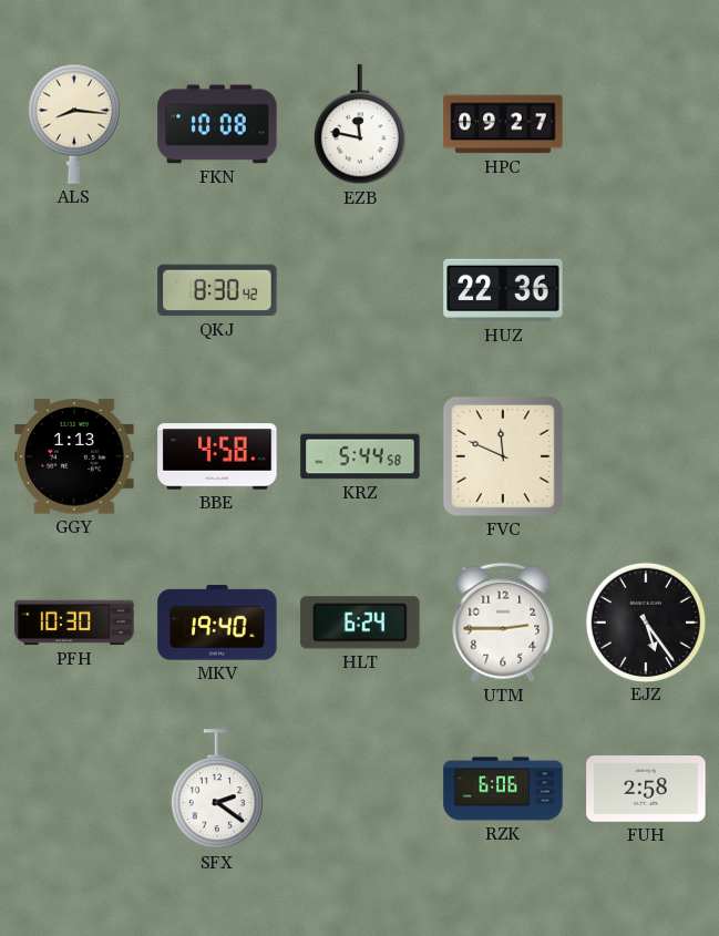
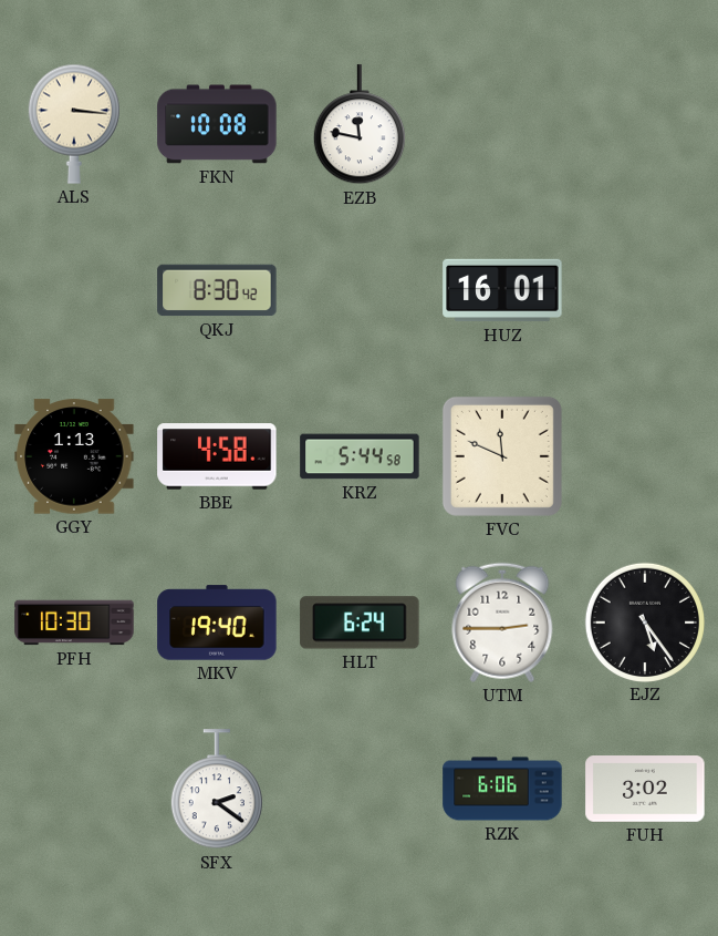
ALS: 8:16 -> 3:16 (74, 124)
HPC: 09:27 -> none (503, 124)
HUZ: 22:36 -> 16:01 (502, 290)
FUH: 2:58 -> 3:02 (645, 789)
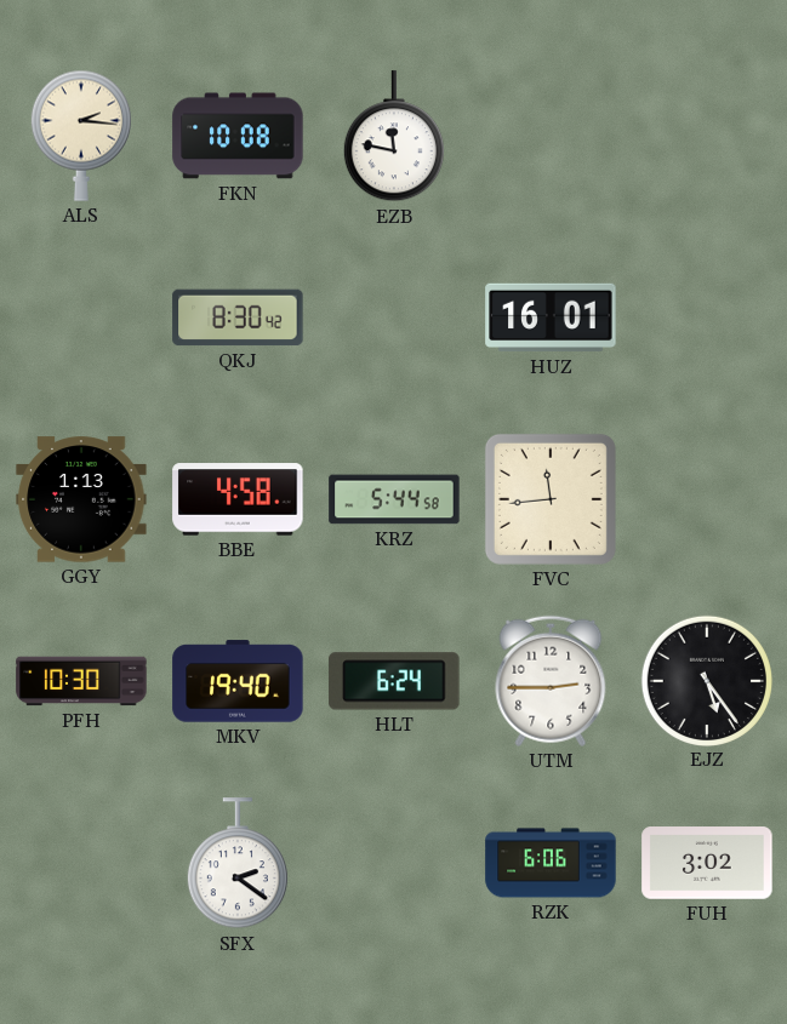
ALS: 3:16 -> 2:16 (81, 136)
FVC: 11:49 -> 11:44 (551, 499)
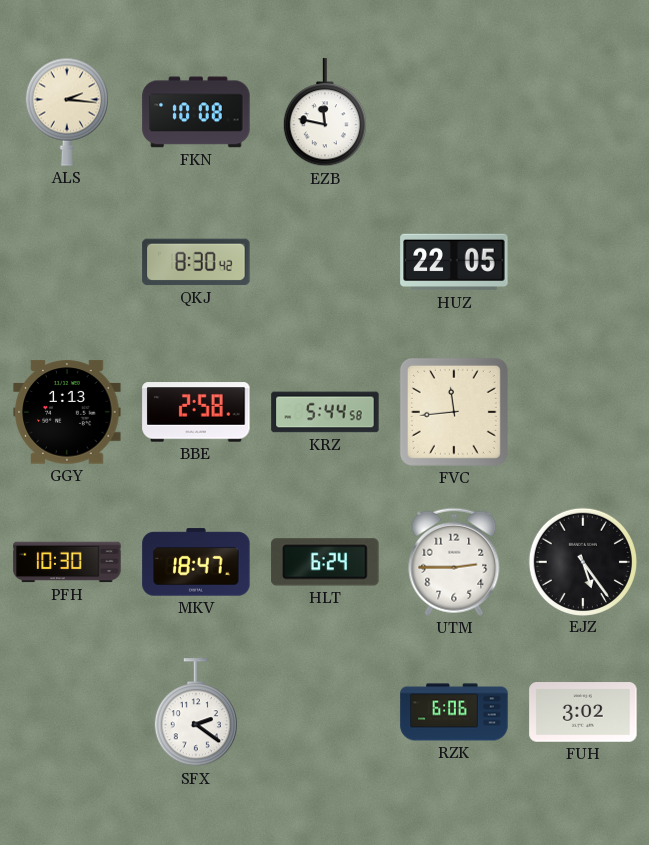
HUZ: 16:01 -> 22:05 (454, 262)
BBE: 4:58 -> 2:58 (196, 412)
MKV: 19:40 -> 18:47 (196, 562)
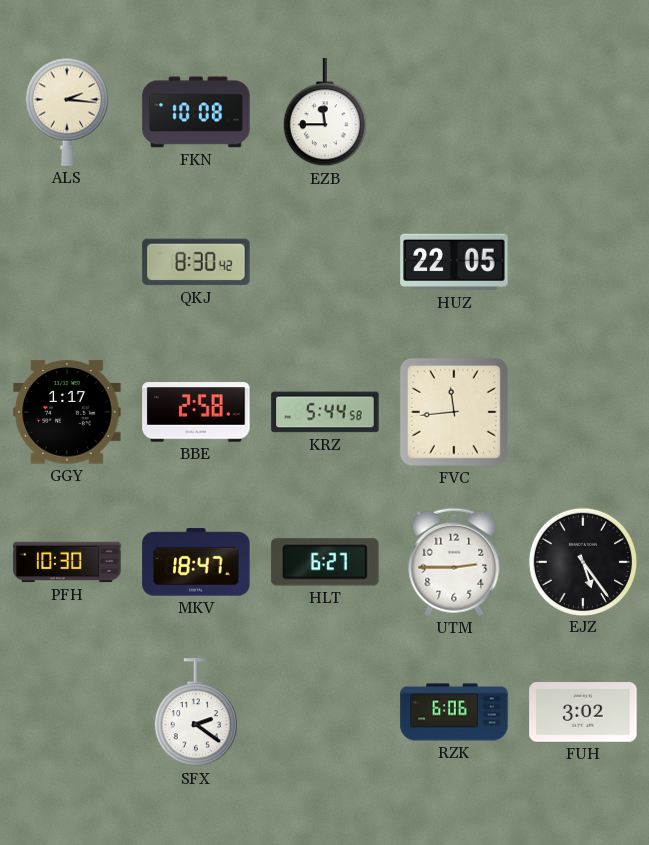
EZB: 11:47 -> 11:45 (325, 113)
GGY: 1:13 -> 1:17 (67, 412)
HLT: 6:24 -> 6:27 (325, 562)
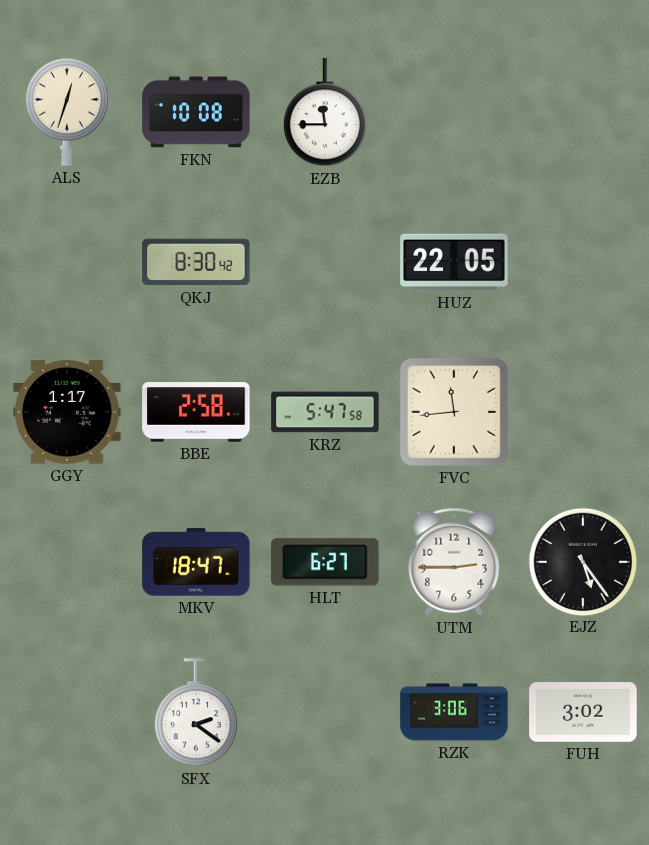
ALS: 2:16 -> 12:33 (67, 112)
KRZ: 5:44 -> 5:47 (325, 412)
PFH: 10:30 -> none (67, 562)
RZK: 6:06 -> 3:06 (454, 712)
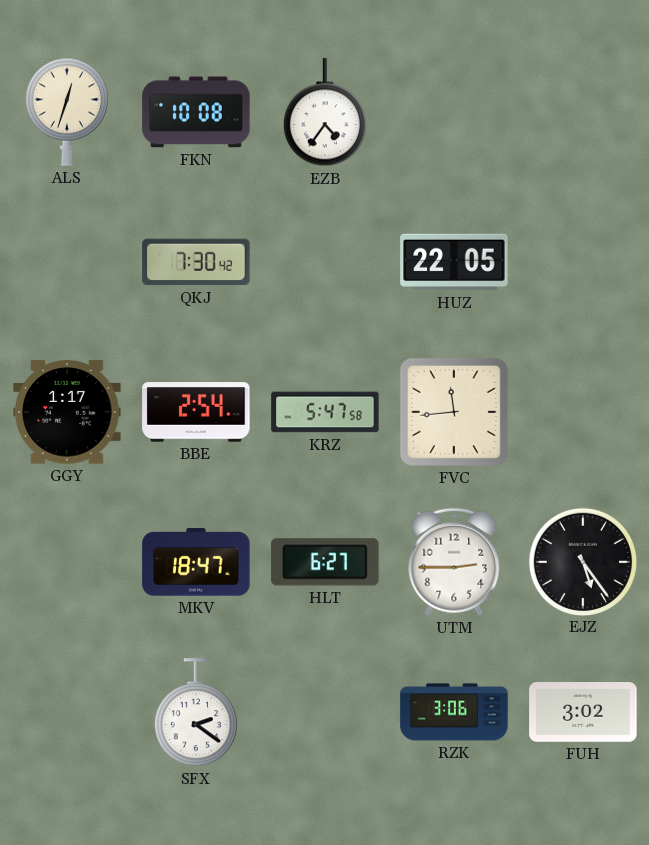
EZB: 11:45 -> 4:36 (325, 113)
QKJ: 8:30 -> 7:30 (196, 262)
BBE: 2:58 -> 2:54 (196, 412)
